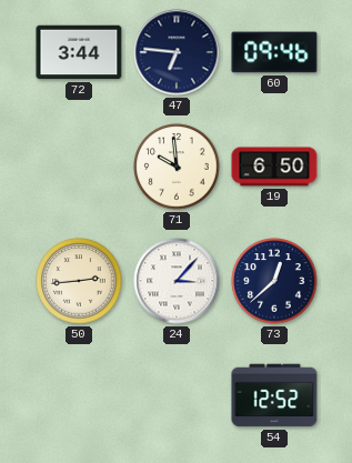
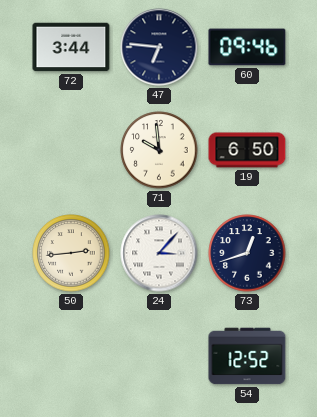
73: 12:38 -> 12:42 (247, 253)
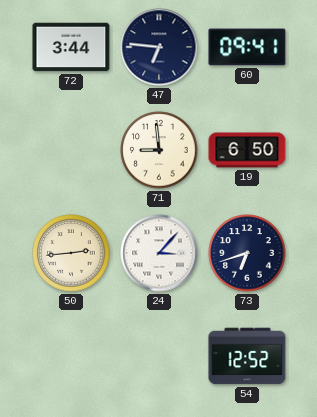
60: 09:46 -> 09:41 (247, 47)
71: 9:59 -> 8:59 (159, 150)
73: 12:42 -> 6:42 (247, 253)
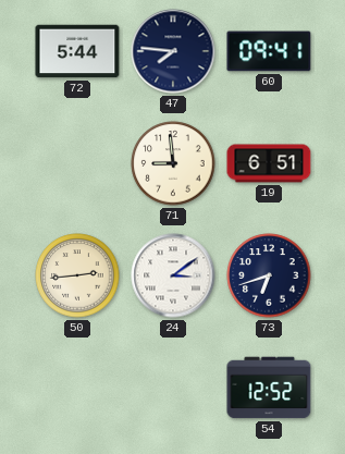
72: 3:44 -> 5:44 (77, 51)
47: 6:46 -> 7:46 (173, 51)
19: 6:50 -> 6:51 (269, 163)
24: 3:07 -> 3:09 (173, 275)
